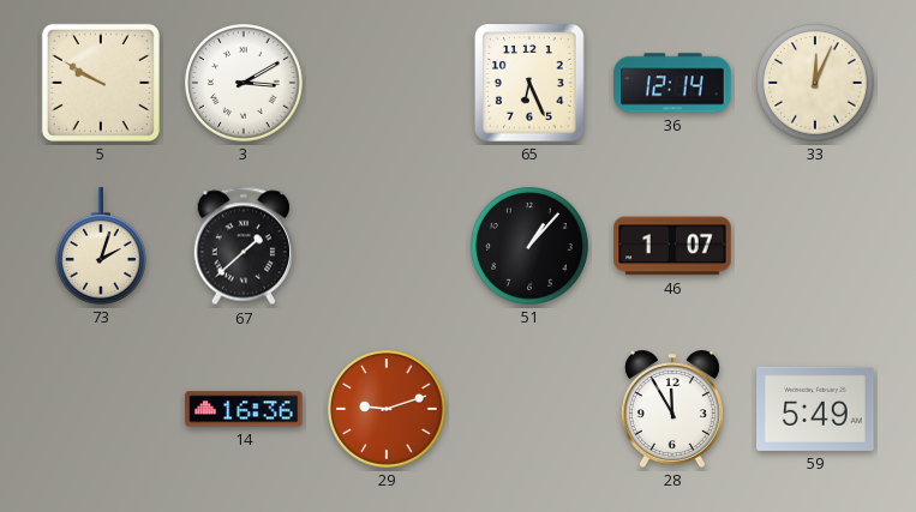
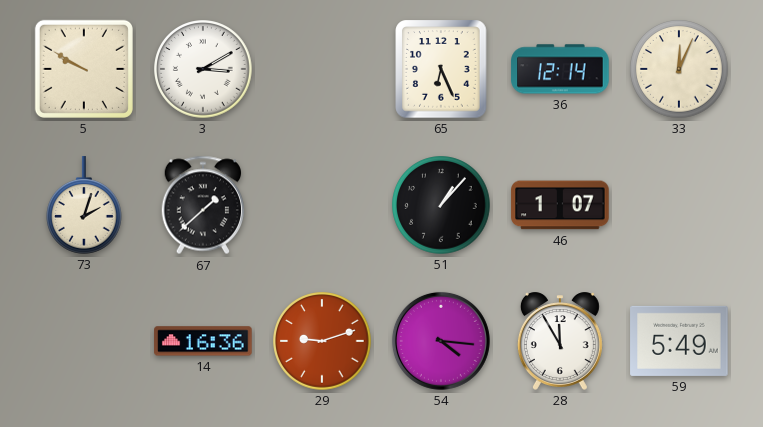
54: none -> 4:16 (441, 341)
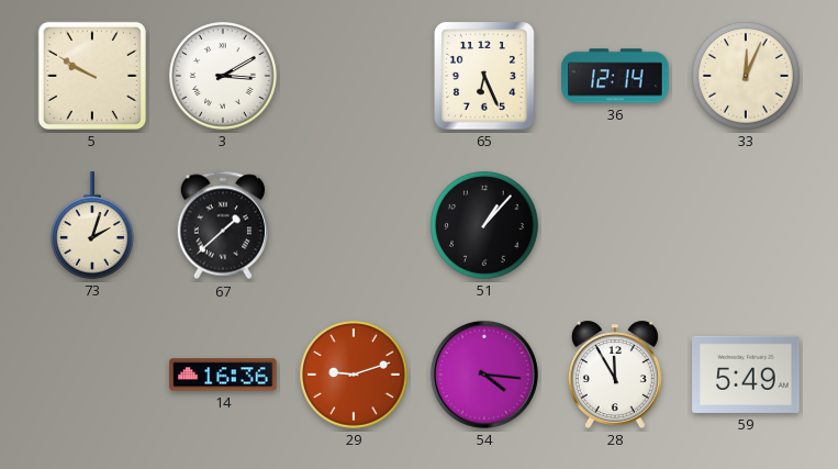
46: 1:07 -> none (560, 205)
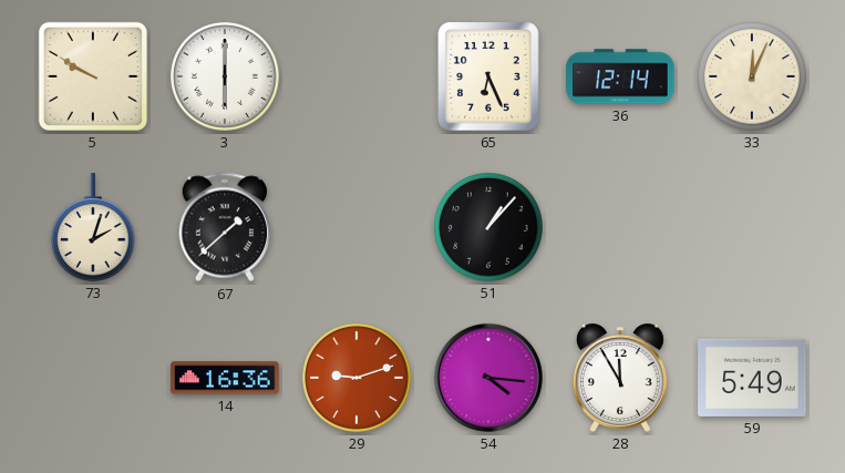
3: 3:10 -> 6:00 (225, 76)
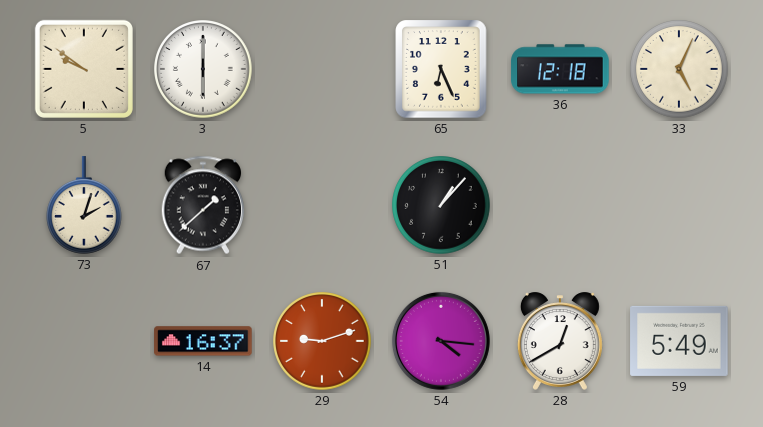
5: 9:50 -> 9:51 (84, 69)
36: 12:14 -> 12:18 (560, 69)
33: 12:04 -> 5:04 (679, 69)
14: 16:36 -> 16:37 (203, 341)
28: 11:55 -> 12:40 (560, 341)
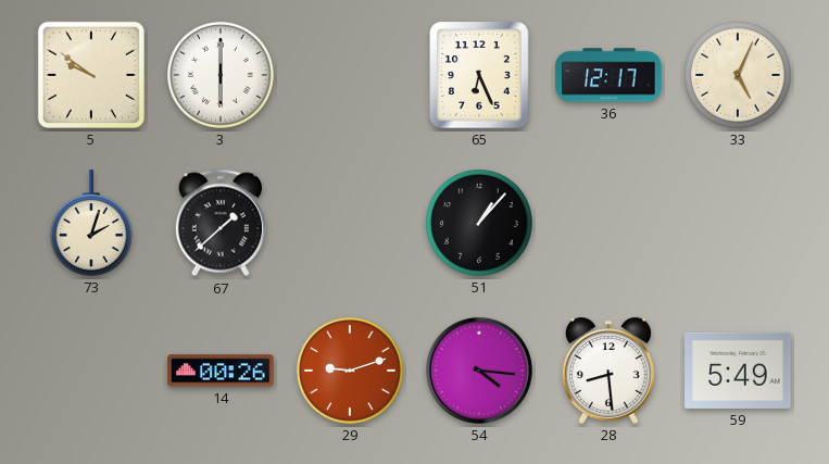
36: 12:18 -> 12:17 (608, 75)
14: 16:37 -> 00:26 (221, 371)
28: 12:40 -> 8:29 (608, 371)
